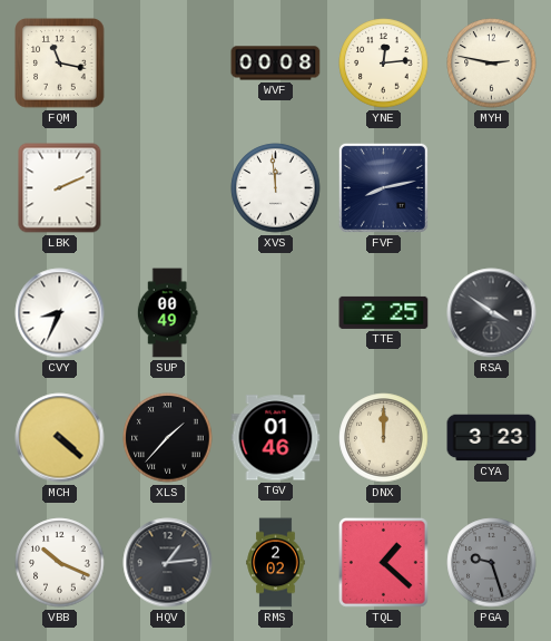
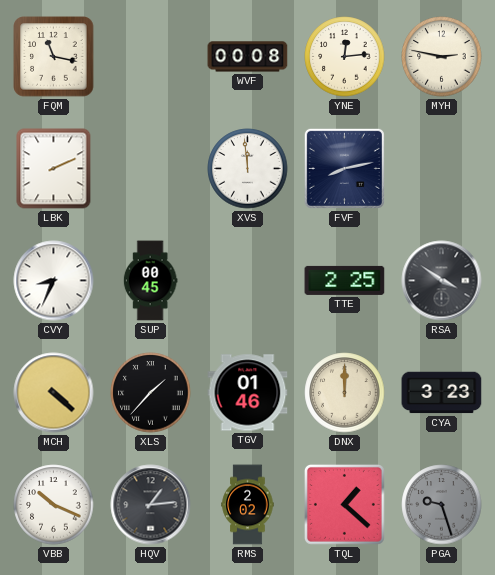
SUP: 00:49 -> 00:45 (150, 281)
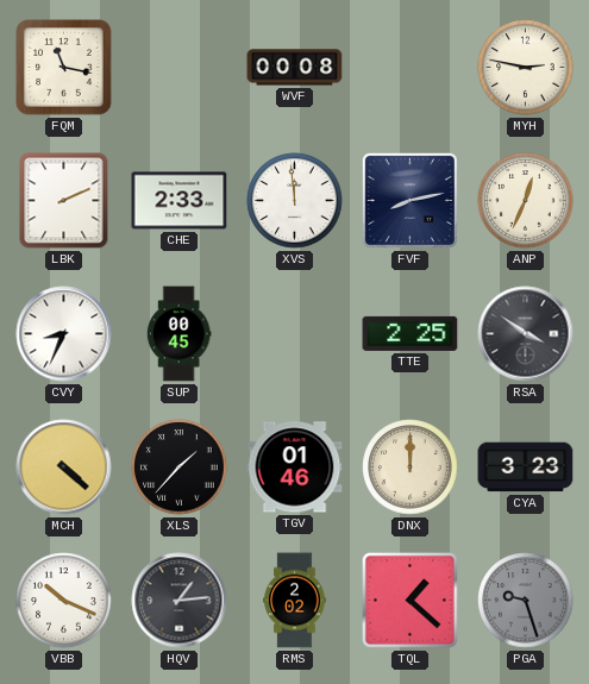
YNE: 12:14 -> none (345, 57)
CHE: none -> 2:33 (180, 201)
ANP: none -> 12:34 (526, 201)
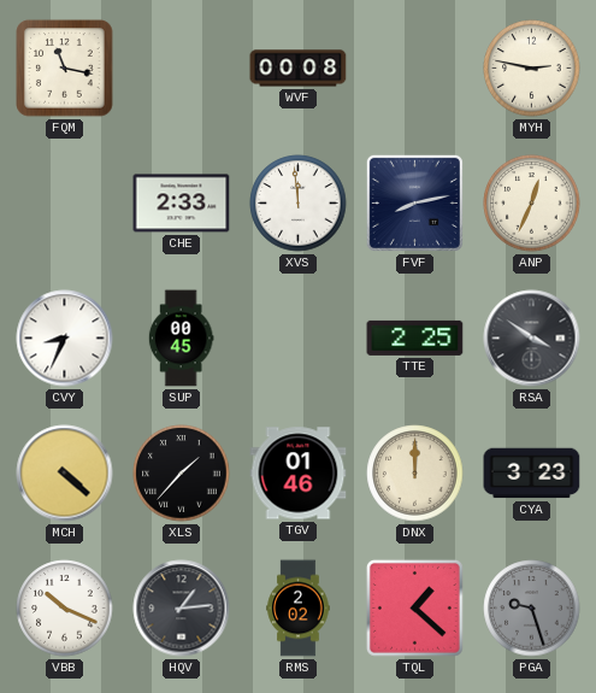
LBK: 2:11 -> none (64, 201)
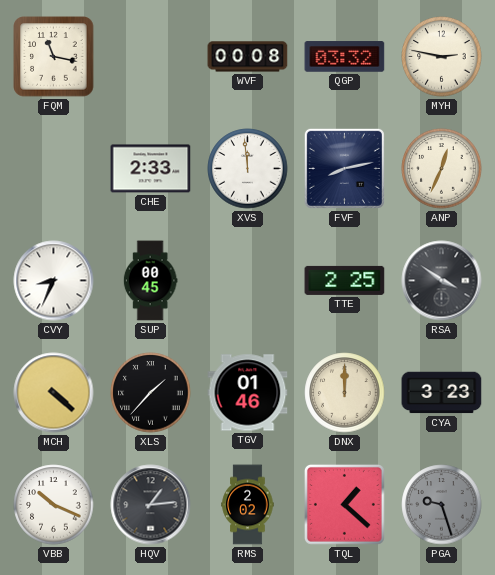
QGP: none -> 03:32 (345, 57)
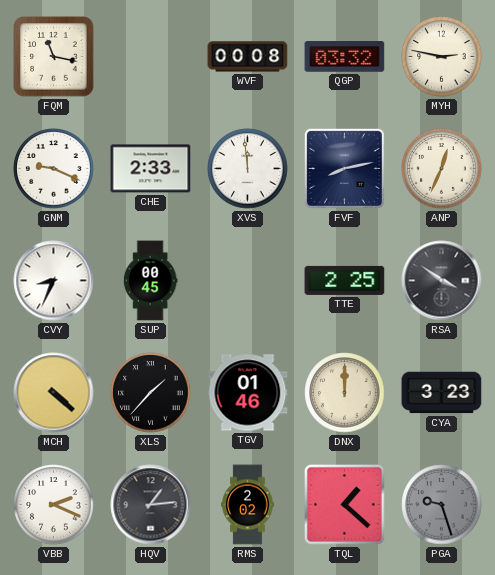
GNM: none -> 9:19 (54, 169)
VBB: 10:19 -> 2:19 (54, 505)
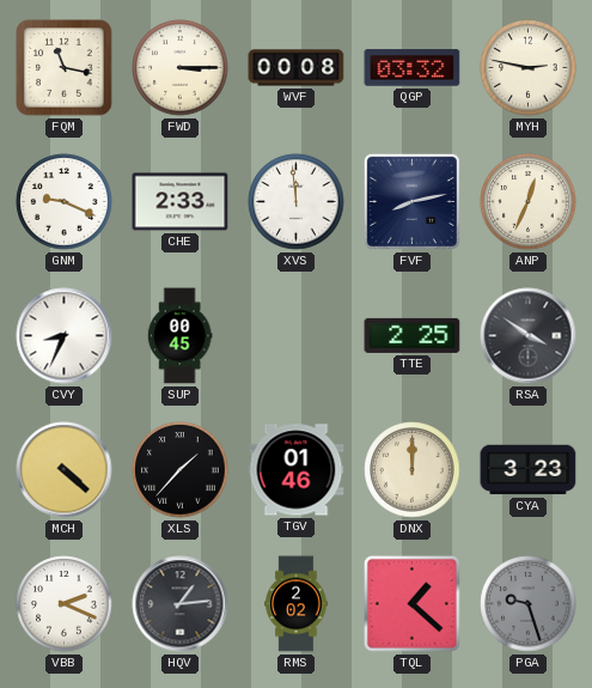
FWD: none -> 3:15 (181, 68)
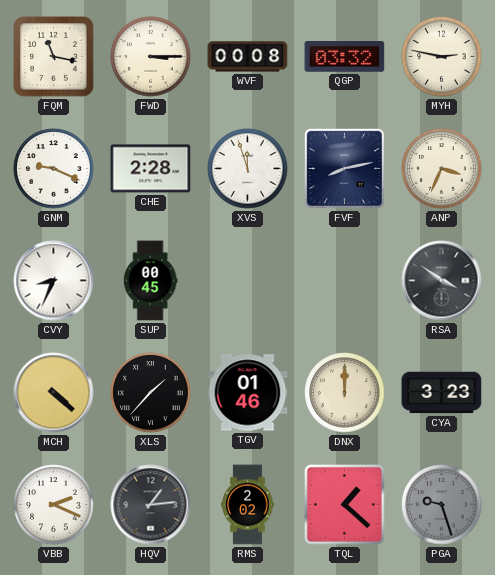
CHE: 2:33 -> 2:28 (151, 169)
XVS: 11:59 -> 11:57 (248, 169)
ANP: 12:34 -> 3:34 (442, 169)
TTE: 2:25 -> none (413, 335)
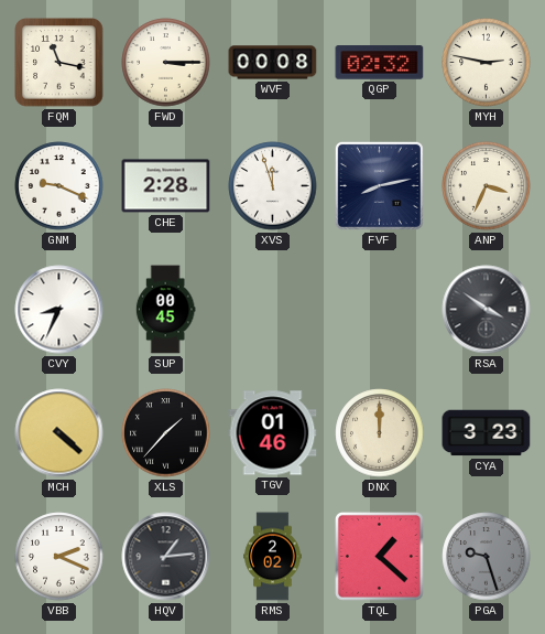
QGP: 03:32 -> 02:32 (380, 63)
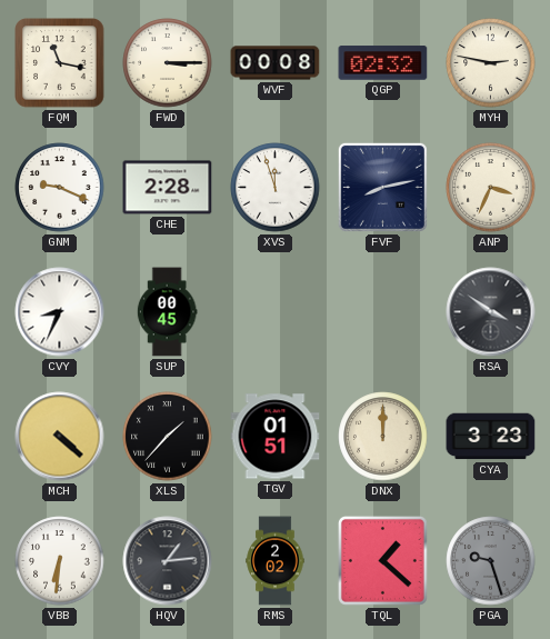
TGV: 01:46 -> 01:51 (276, 437)
VBB: 2:19 -> 6:31 (60, 561)
